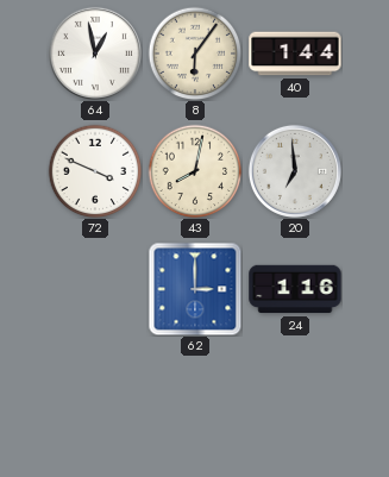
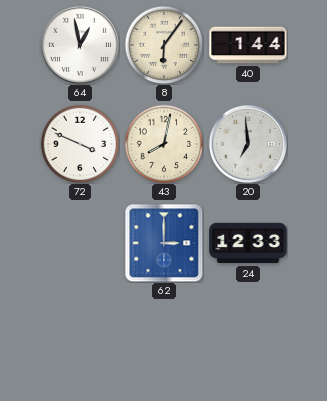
24: 1:16 -> 12:33 (248, 243)
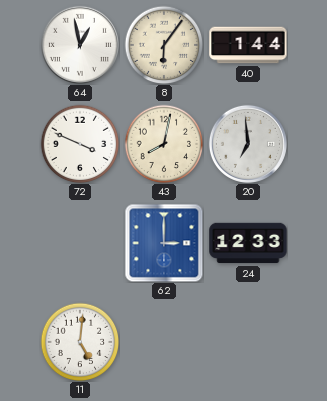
11: none -> 5:01 (80, 342)
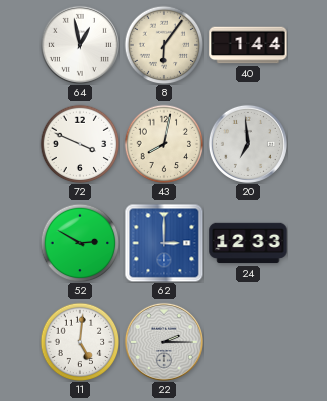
52: none -> 2:50 (80, 243)
22: none -> 2:15 (164, 342)
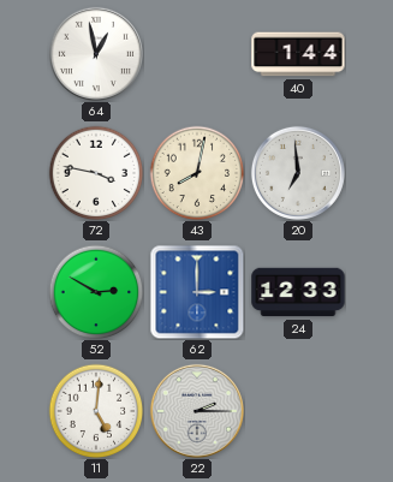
8: 6:06 -> none (164, 45)
72: 3:49 -> 3:47 (96, 173)
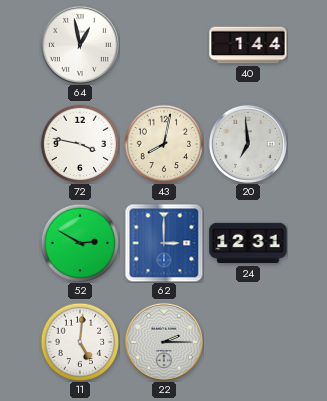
24: 12:33 -> 12:31 (248, 243)
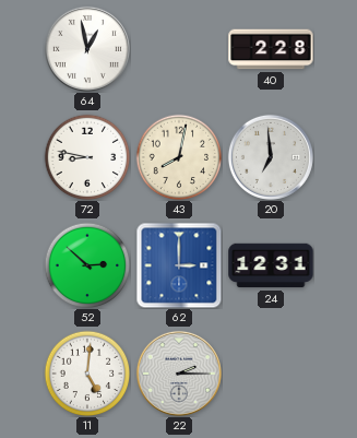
40: 1:44 -> 2:28 (271, 49)
72: 3:47 -> 8:47 (87, 157)
52: 2:50 -> 2:52 (87, 265)
